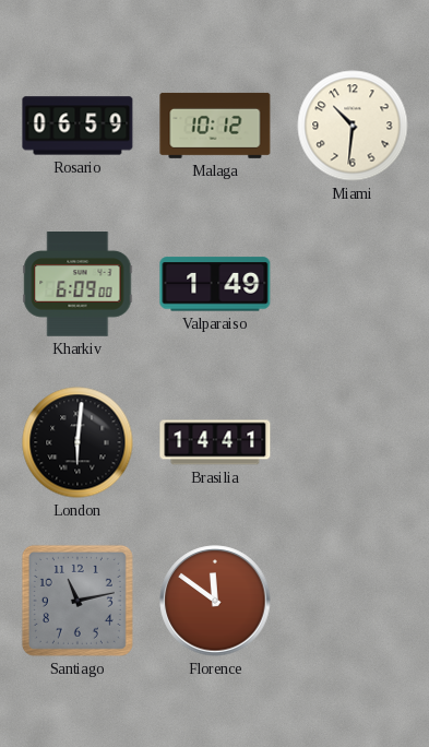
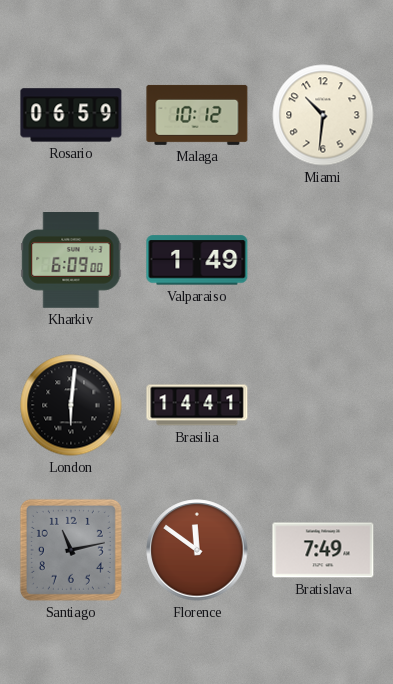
Bratislava: none -> 7:49 (323, 550)
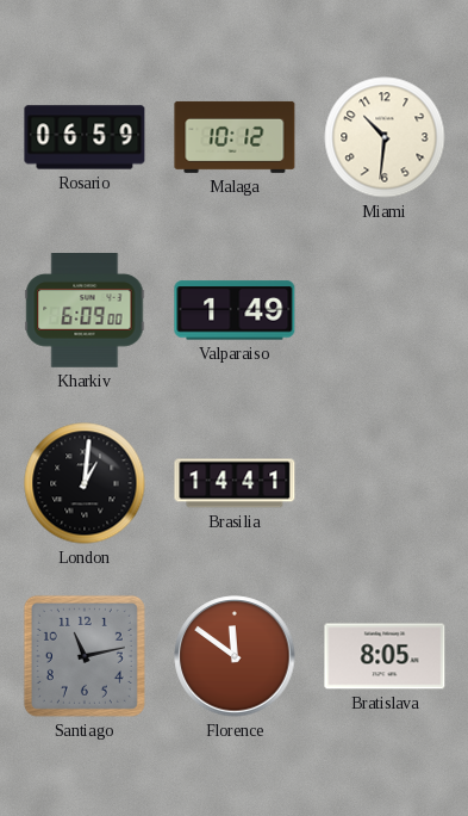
London: 6:01 -> 1:01 (85, 483)
Bratislava: 7:49 -> 8:05 (385, 656)
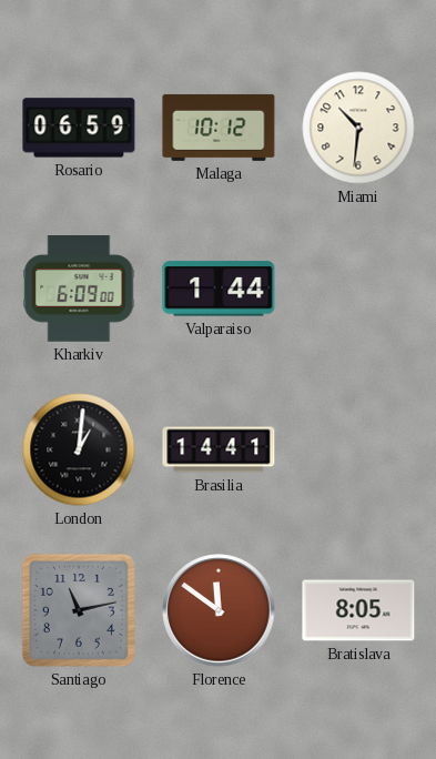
Valparaiso: 1:49 -> 1:44 (219, 289)
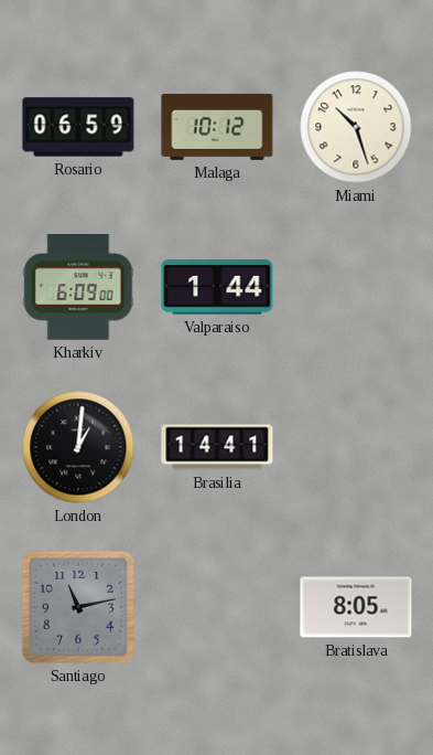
Miami: 10:31 -> 10:27 (356, 127)
Florence: 11:51 -> none (219, 610)
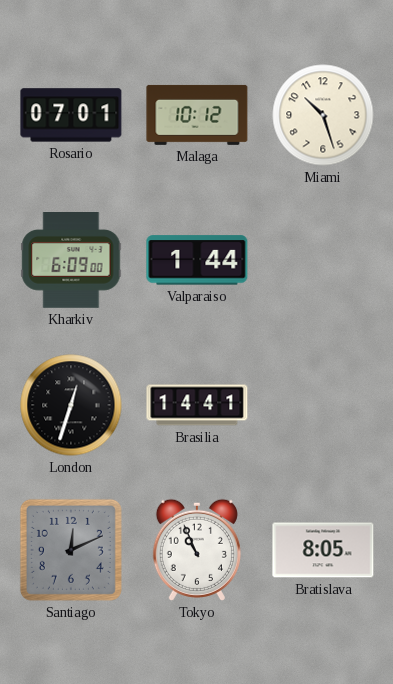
Rosario: 06:59 -> 07:01 (71, 115)
London: 1:01 -> 12:33 (71, 405)
Santiago: 11:13 -> 12:11 (71, 550)
Tokyo: none -> 10:56 (197, 550)
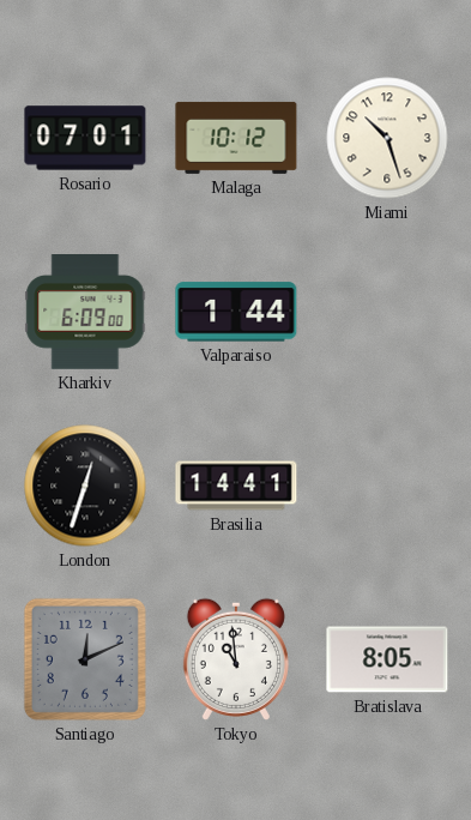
Tokyo: 10:56 -> 10:59 (236, 659)
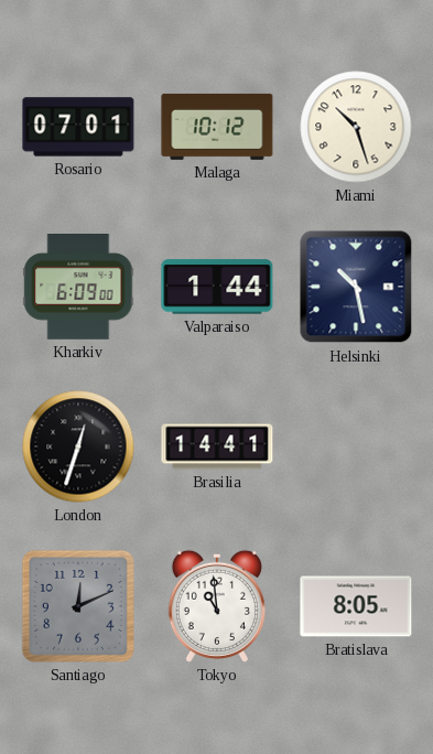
Helsinki: none -> 10:28 (356, 287)
